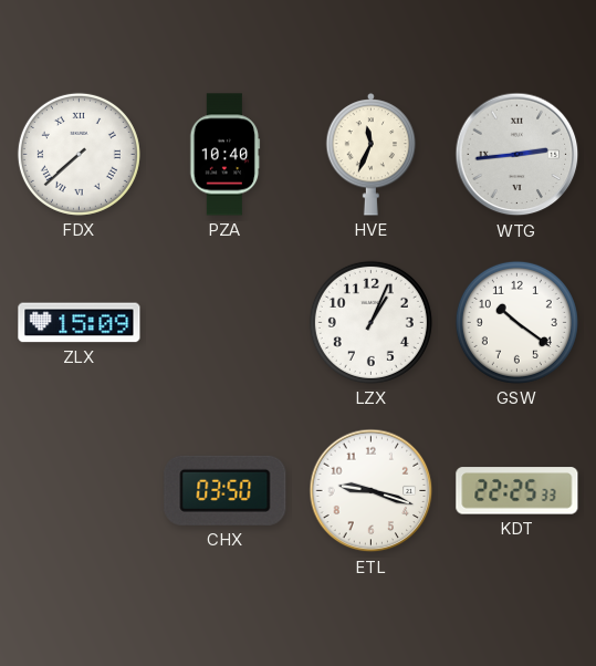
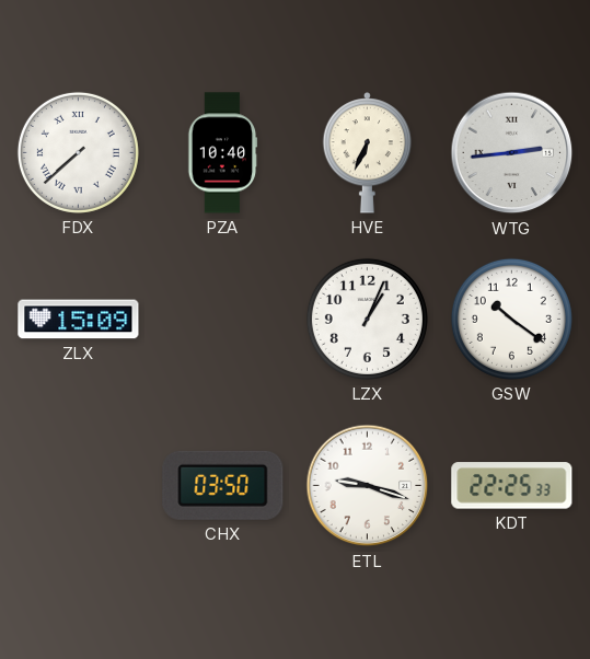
HVE: 11:34 -> 6:34 (368, 153)
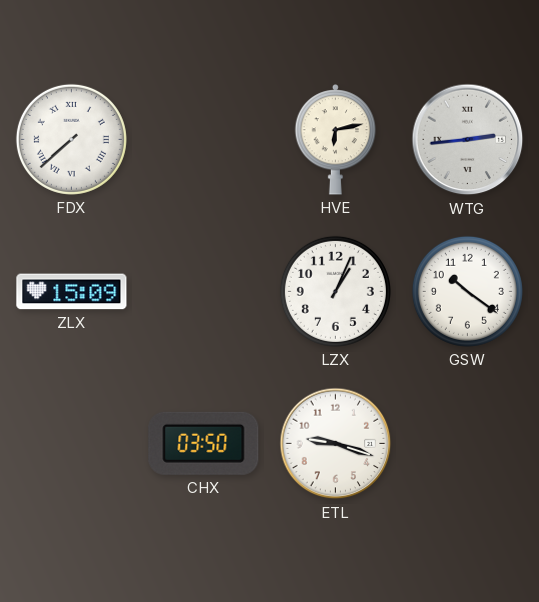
PZA: 10:40 -> none (223, 153)
HVE: 6:34 -> 6:13 (336, 140)
KDT: 22:25 -> none (512, 486)
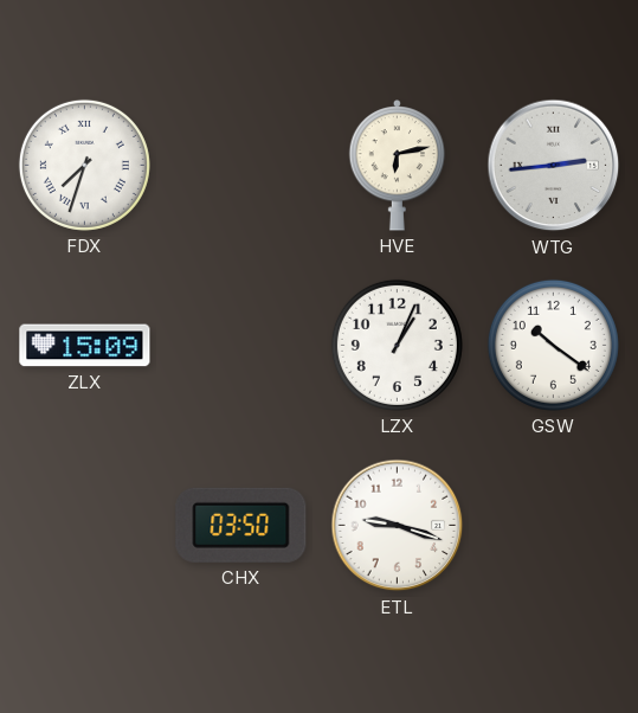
FDX: 7:38 -> 7:33 (84, 165)
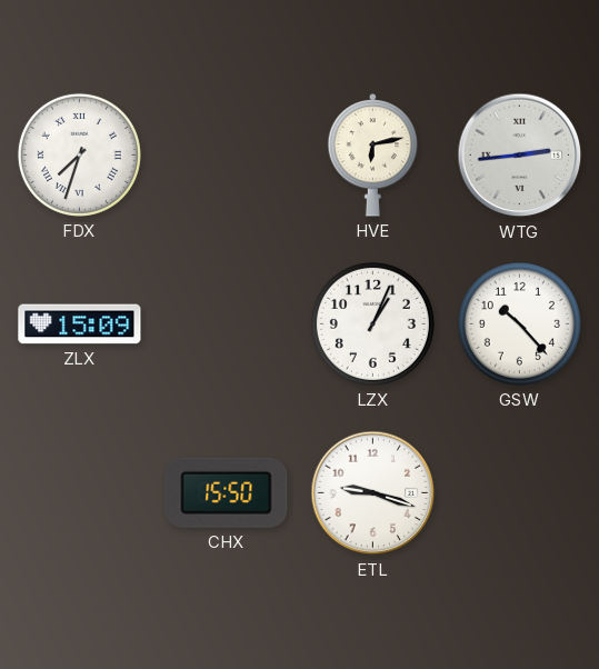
GSW: 10:21 -> 10:23 (519, 323)
CHX: 03:50 -> 15:50 (227, 492)
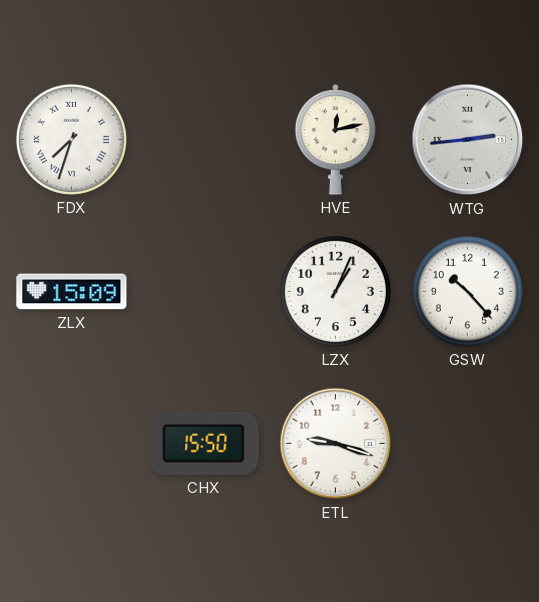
HVE: 6:13 -> 12:13 (336, 140)
